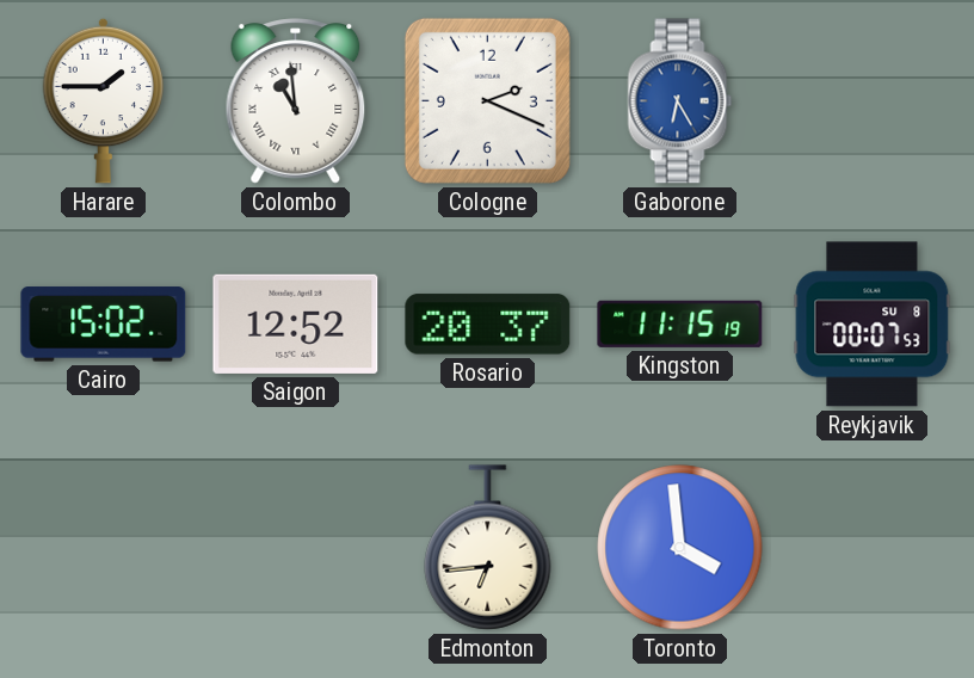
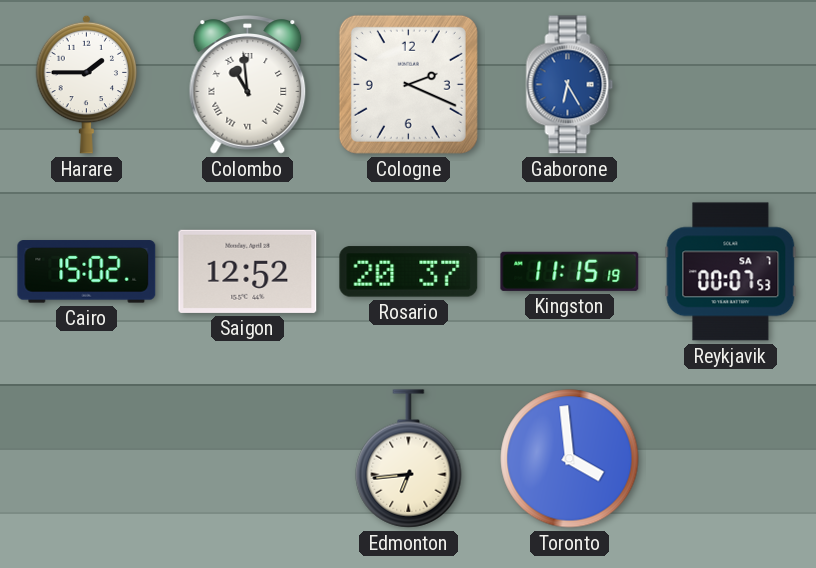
Reykjavik date: SU 8 -> SA 7 (731, 272)
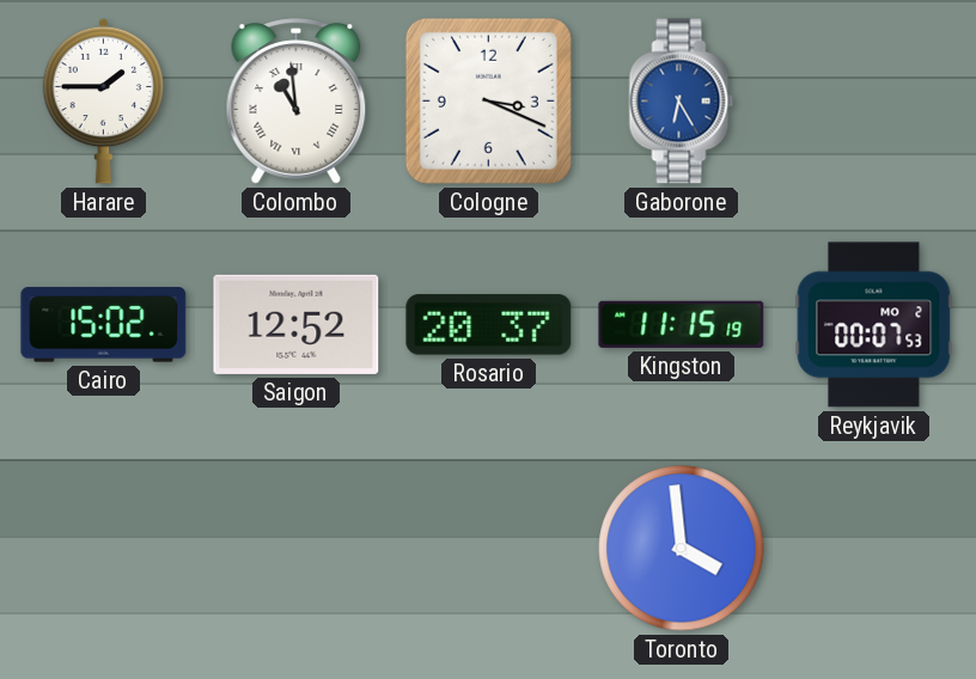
Cologne: 2:19 -> 3:19 (488, 100)
Reykjavik date: SA 7 -> MO 2 (874, 325)
Edmonton: 6:44 -> none (409, 459)
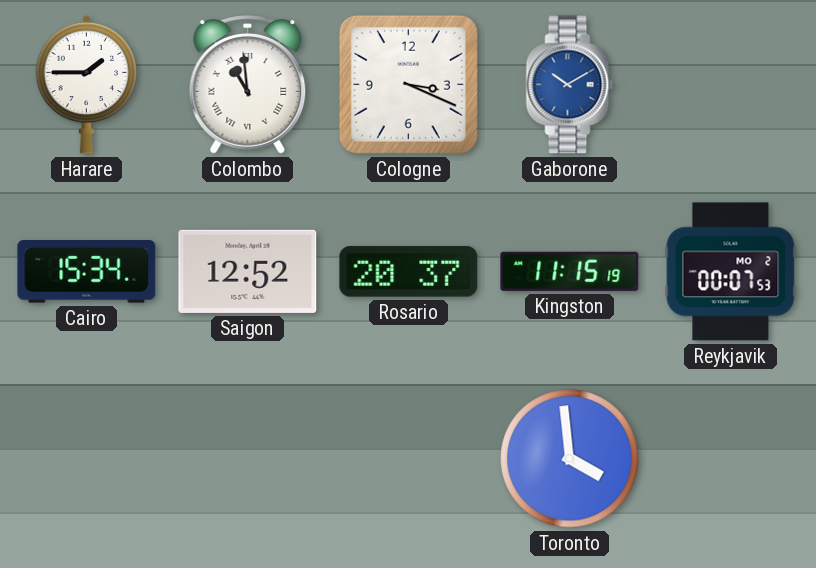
Gaborone: 6:25 -> 10:10 (570, 85)
Cairo: 15:02 -> 15:34 (87, 272)
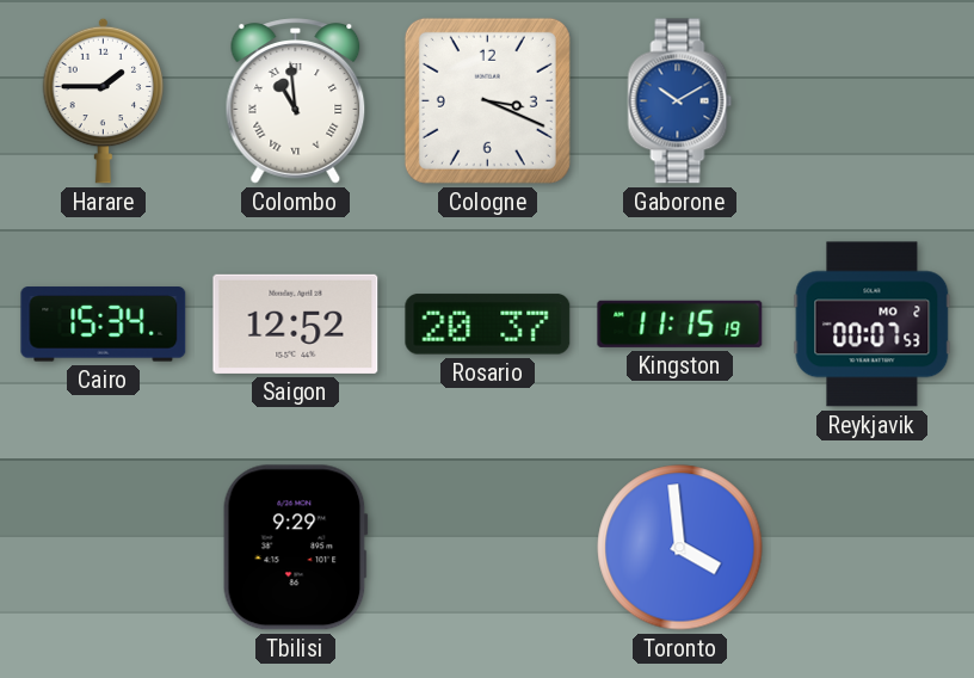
Tbilisi: none -> 9:29 (295, 548)
